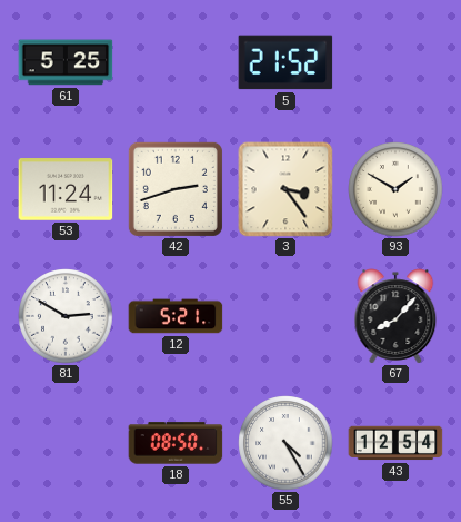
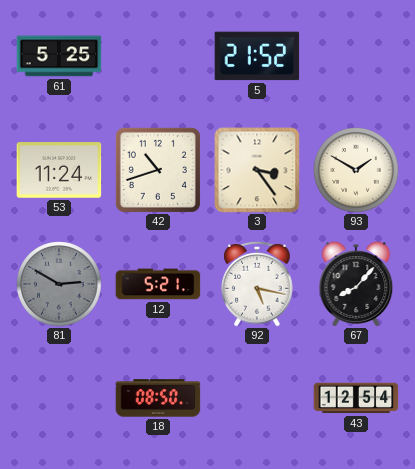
42: 2:42 -> 10:42 (158, 170)
81 dial: white -> grey (59, 284)
92: none -> 5:17 (257, 284)
55: 4:25 -> none (285, 443)
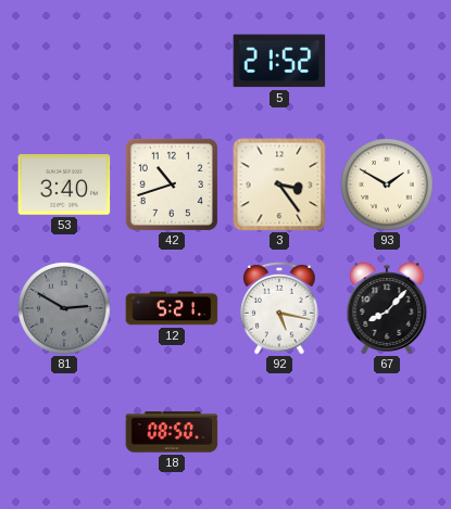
61: 5:25 -> none (59, 56)
53: 11:24 -> 3:40 (64, 184)
43: 12:54 -> none (356, 398)
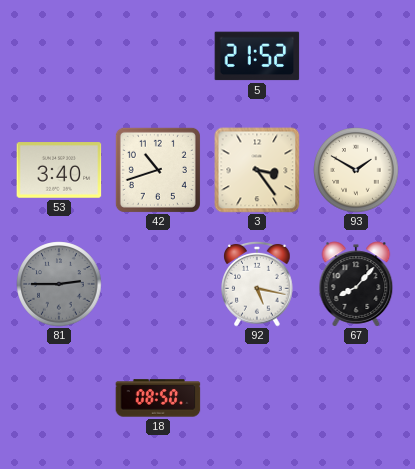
81: 2:50 -> 2:45 (59, 284)
12: 5:21 -> none (172, 308)
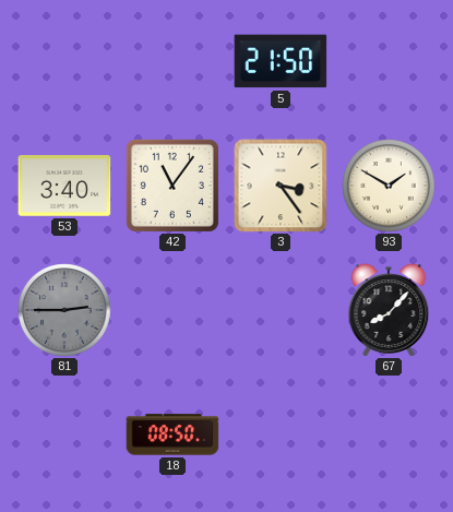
5: 21:52 -> 21:50 (281, 61)
42: 10:42 -> 11:06 (172, 186)
92: 5:17 -> none (257, 284)
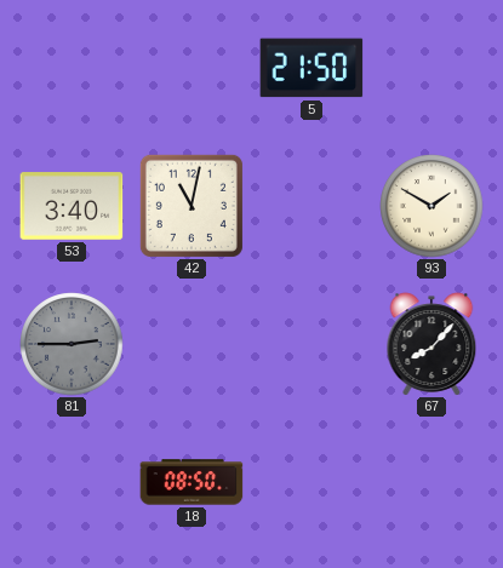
42: 11:06 -> 11:02 (192, 206)
3: 3:24 -> none (281, 186)
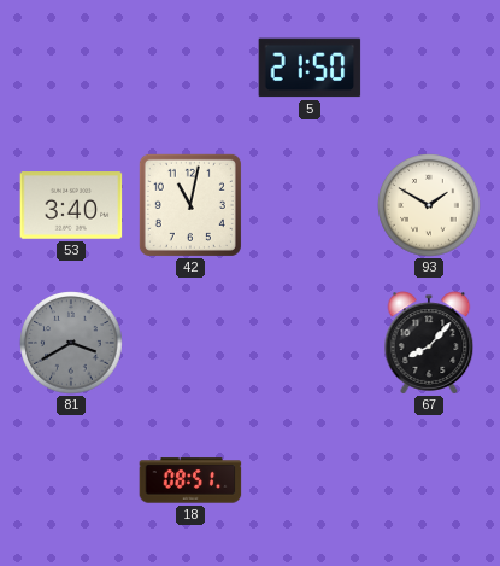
81: 2:45 -> 3:40 (71, 343)
18: 08:50 -> 08:51 (190, 480)
